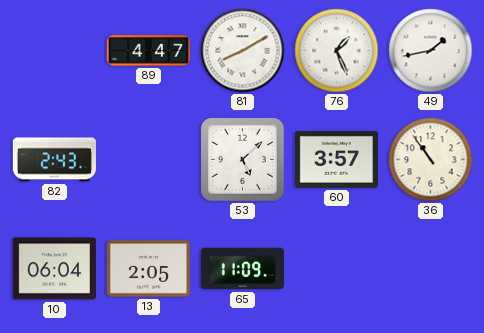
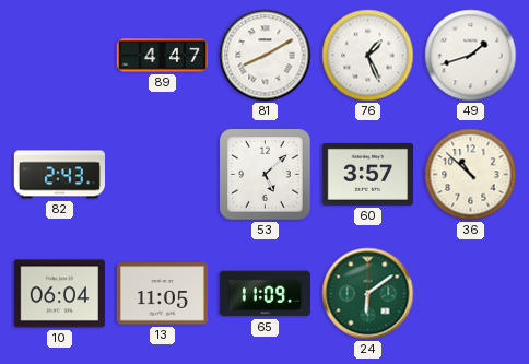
49: 1:43 -> 1:42 (471, 56)
36: 10:54 -> 10:52 (471, 175)
13: 2:05 -> 11:05 (162, 294)
24: none -> 6:09 (368, 294)
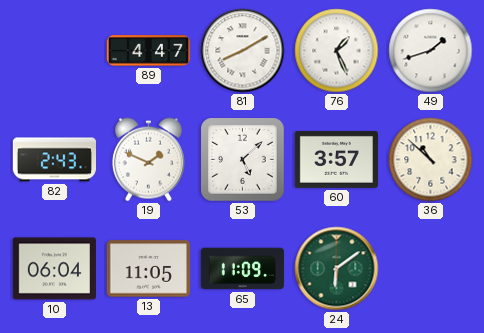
19: none -> 1:49 (148, 160)
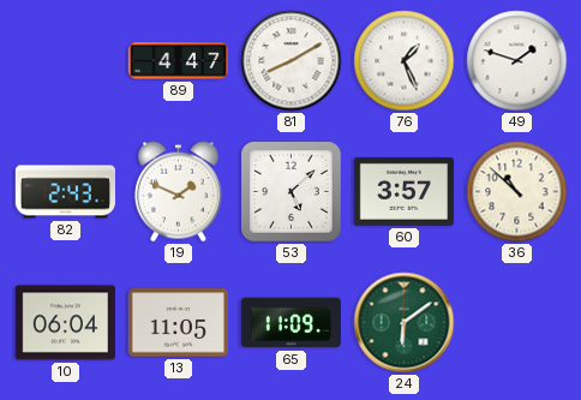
49: 1:42 -> 1:48 (517, 61)
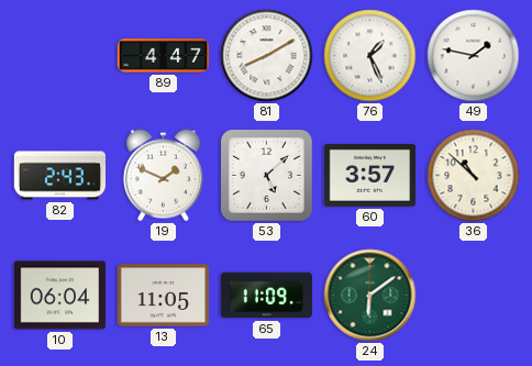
49: 1:48 -> 1:47 (474, 56)
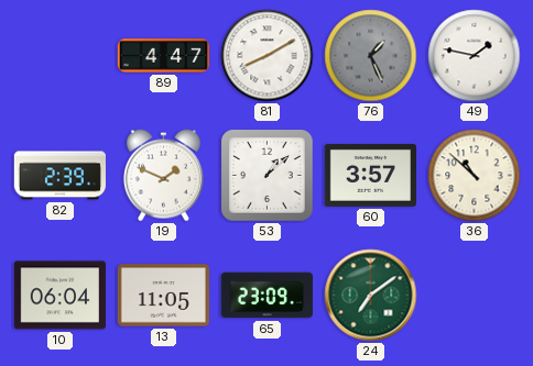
76 dial: white -> grey (371, 56)
82: 2:43 -> 2:39 (59, 176)
53: 5:08 -> 1:08 (268, 176)
65: 11:09 -> 23:09 (266, 296)
24: 6:09 -> 7:09 (371, 296)
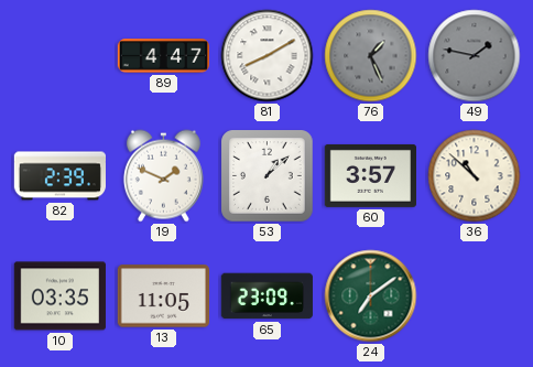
49 dial: white -> grey (475, 56)
10: 06:04 -> 03:35 (59, 296)
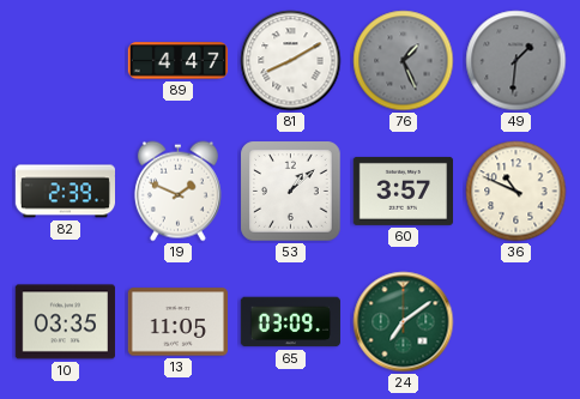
49: 1:47 -> 1:31 (516, 61)
36: 10:52 -> 10:49 (516, 192)
65: 23:09 -> 03:09 (290, 322)
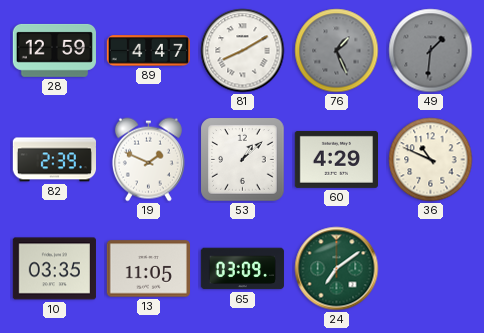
28: none -> 12:59 (54, 50)
60: 3:57 -> 4:29 (336, 159)
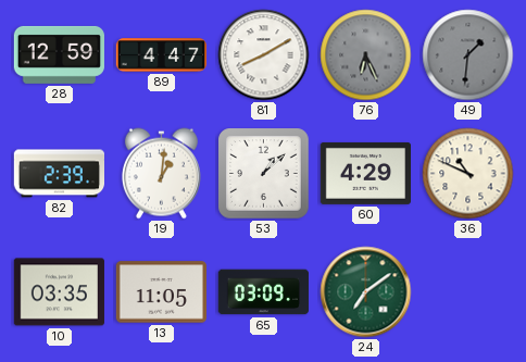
76: 1:26 -> 6:26 (366, 55)
19: 1:49 -> 1:01 (161, 174)
